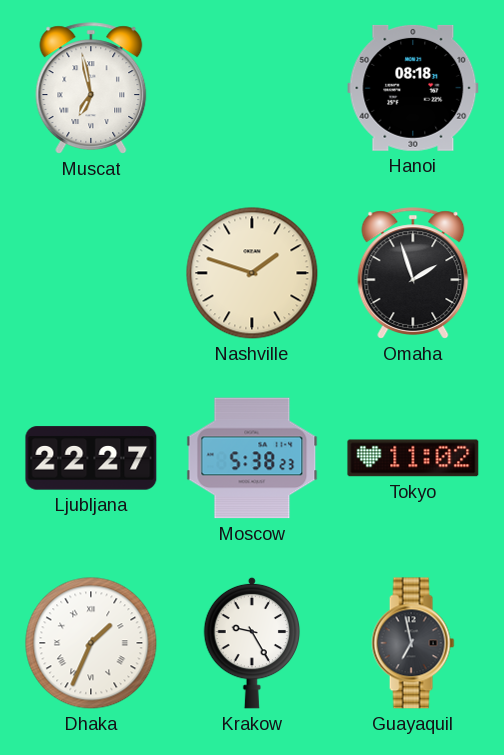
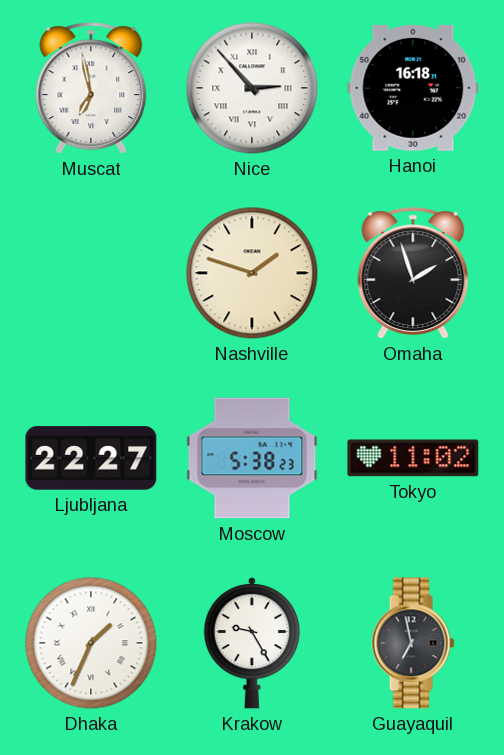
Nice: none -> 2:53 (252, 88)
Hanoi: 08:18 -> 16:18 (413, 88)
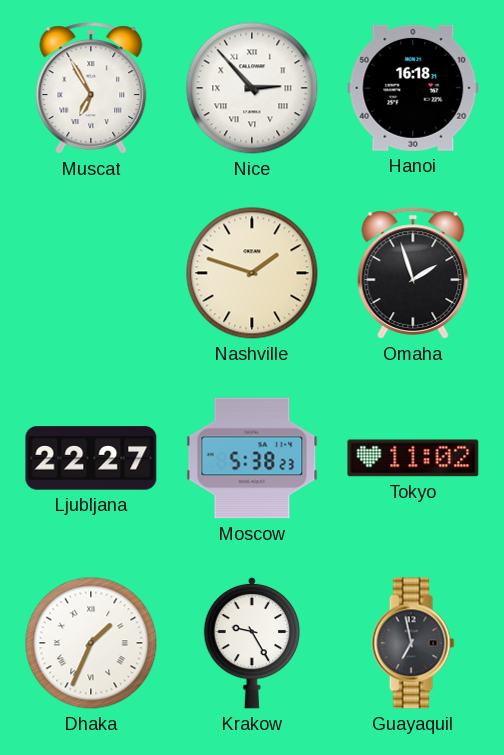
Muscat: 6:58 -> 6:55 (91, 88)
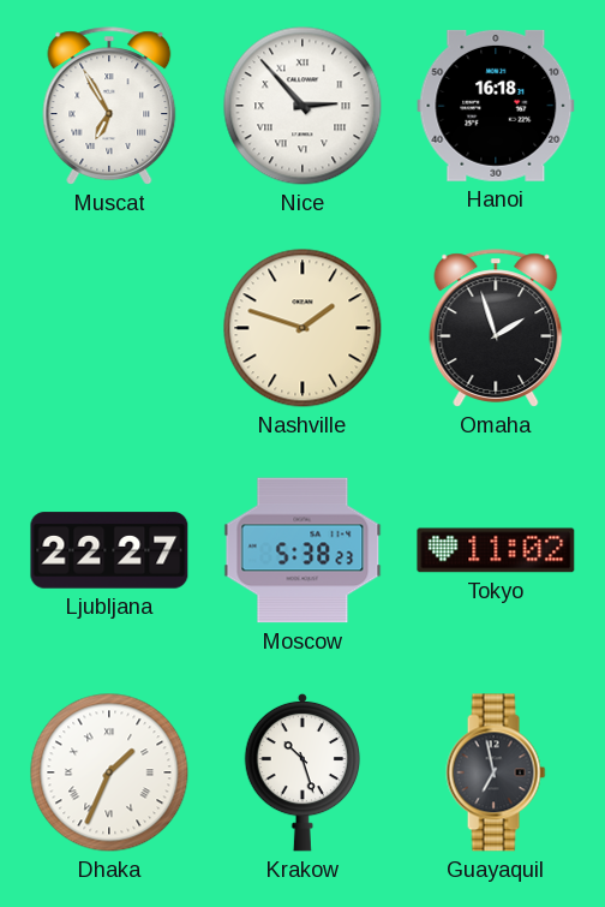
Krakow: 9:25 -> 10:27 (302, 772)
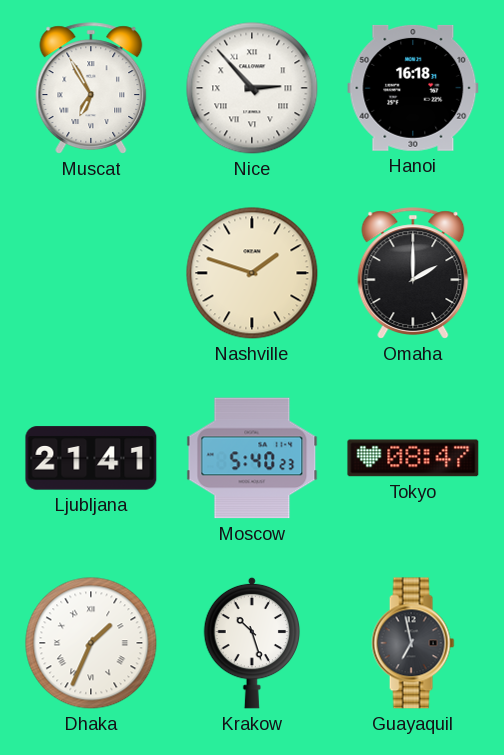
Omaha: 1:57 -> 2:00 (413, 273)
Ljubljana: 22:27 -> 21:41 (91, 458)
Moscow: 5:38 -> 5:40 (252, 458)
Tokyo: 11:02 -> 08:47 (413, 458)
